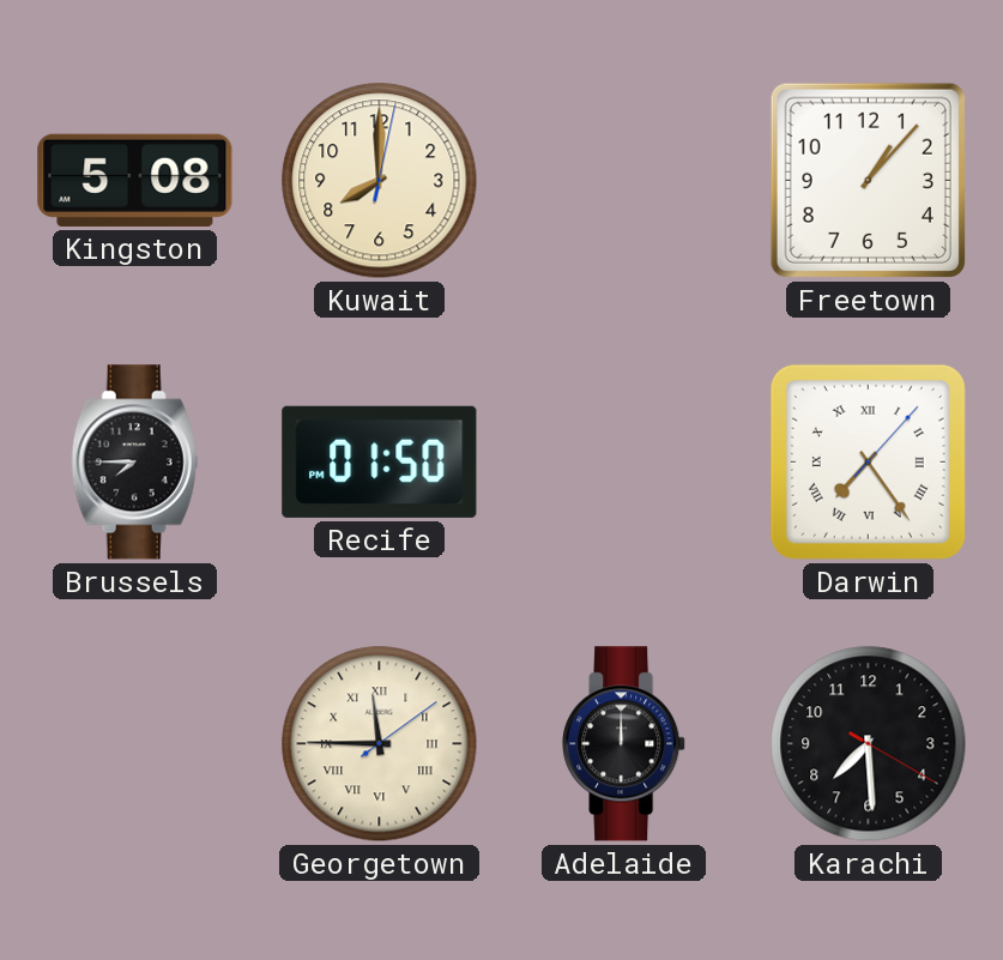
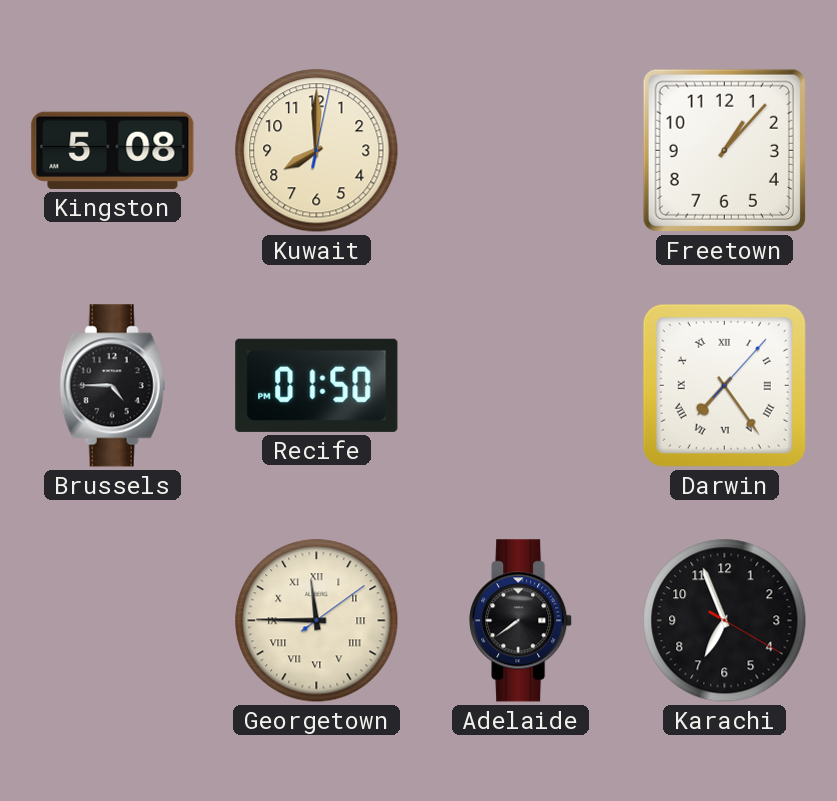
Brussels: 7:45 -> 4:45 (113, 386)
Adelaide: 12:00 -> 7:39 (521, 621)
Karachi: 7:29 -> 6:56 (725, 621)
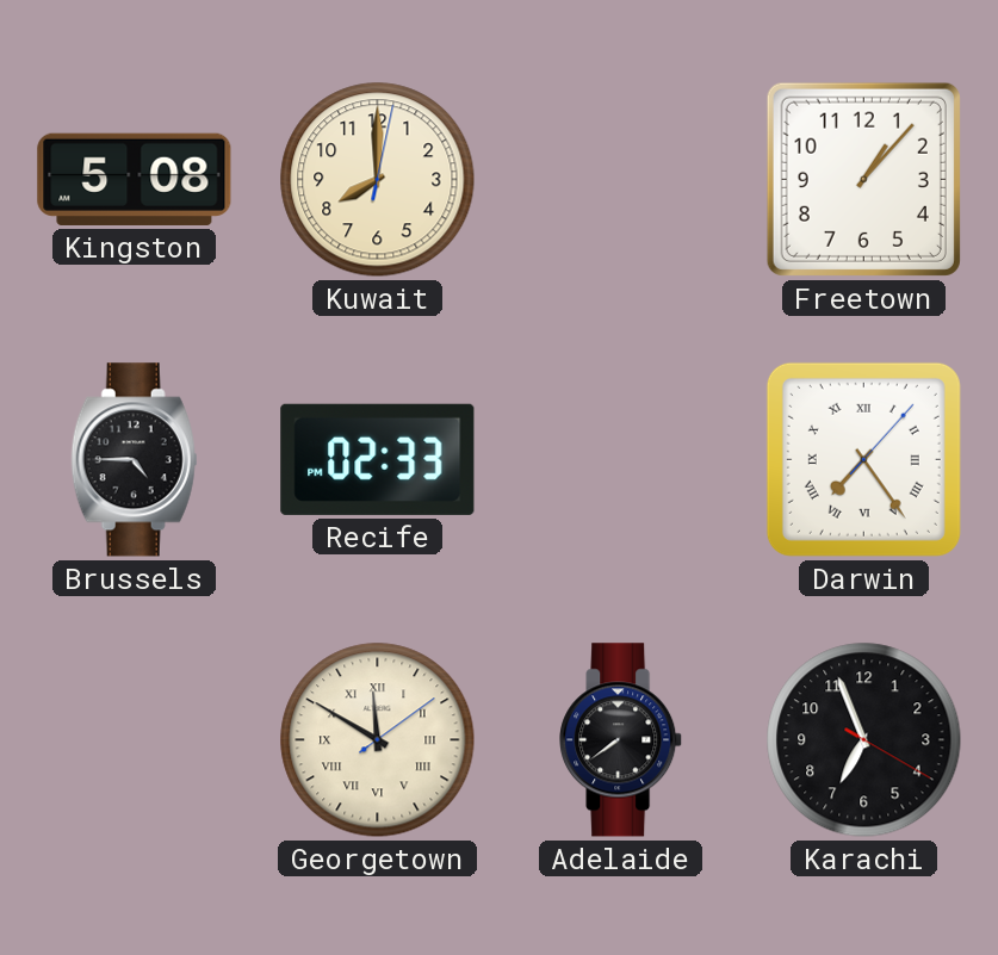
Recife: 01:50 -> 02:33 (378, 459)
Georgetown: 11:45 -> 11:50 (378, 740)
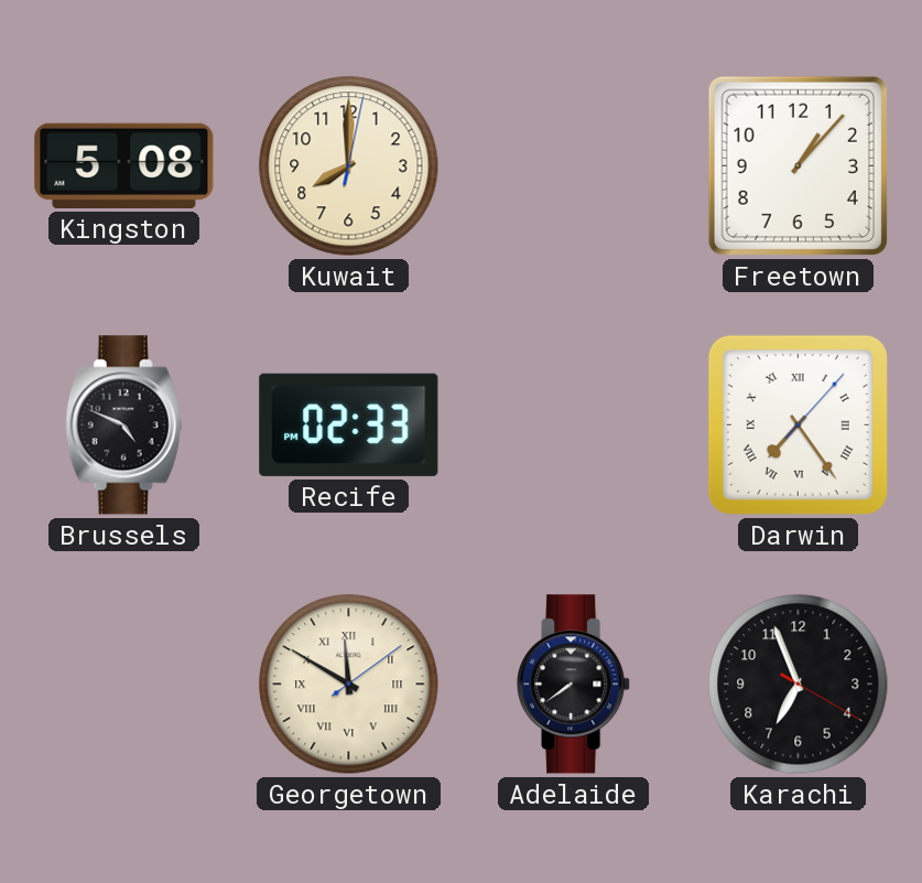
Brussels: 4:45 -> 4:49 (124, 426)
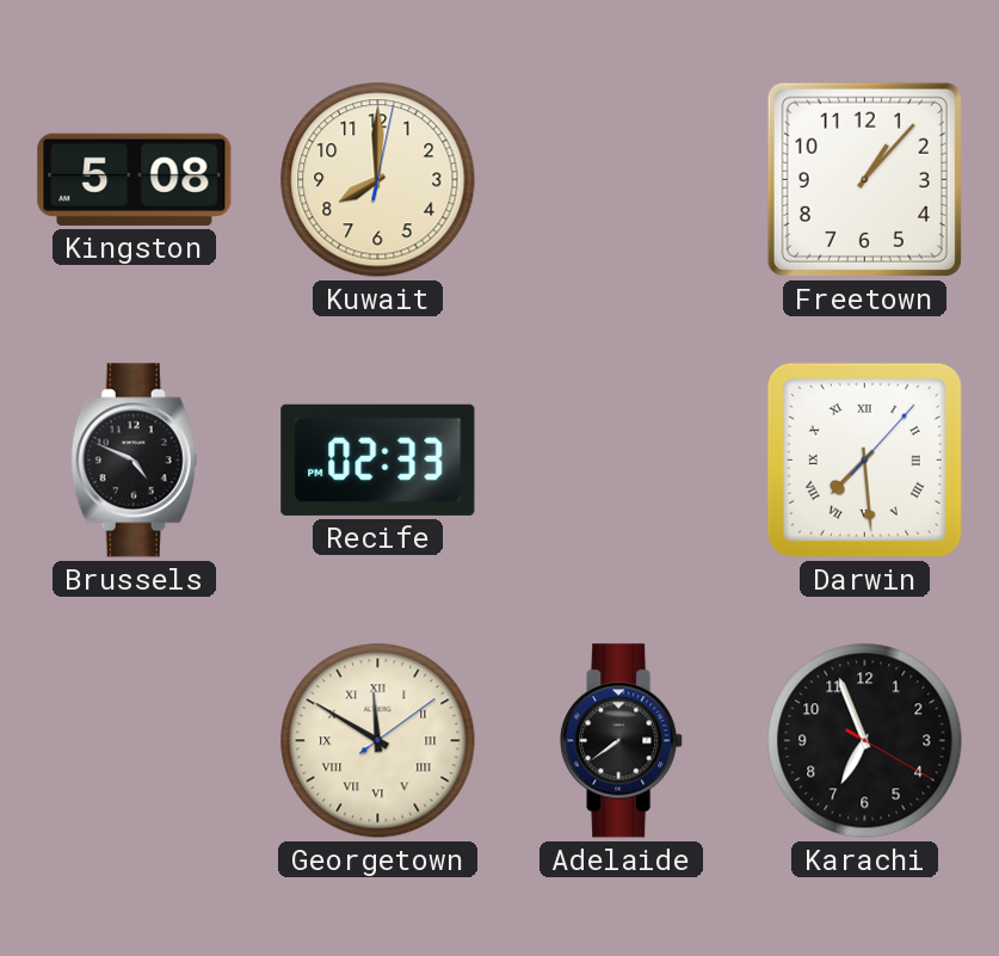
Darwin: 7:24 -> 7:29 (864, 460)
